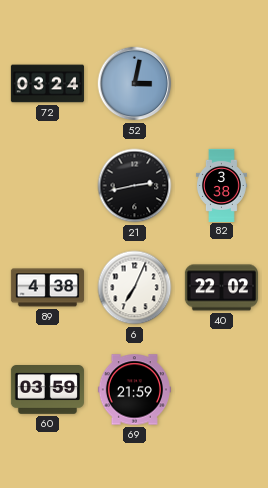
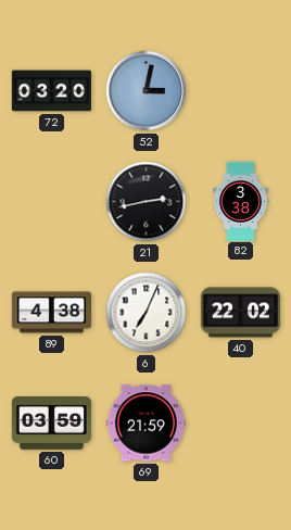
72: 03:24 -> 03:20 (51, 91)
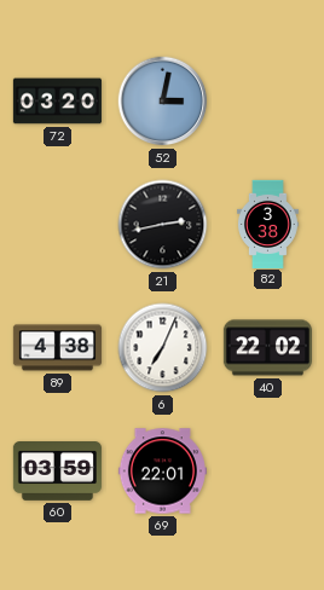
69: 21:59 -> 22:01 (162, 472)
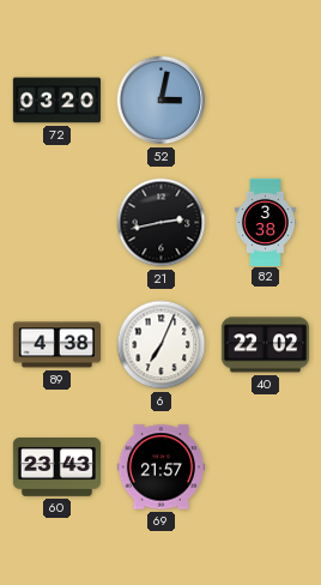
60: 03:59 -> 23:43 (56, 468)
69: 22:01 -> 21:57 (160, 468)
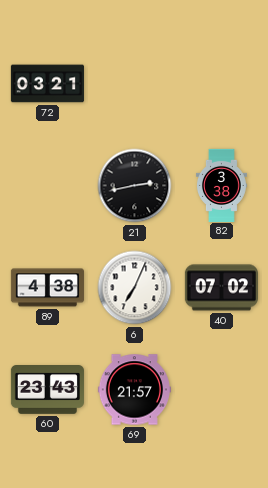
72: 03:20 -> 03:21 (47, 84)
52: 3:02 -> none (162, 101)
40: 22:02 -> 07:02 (221, 288)
